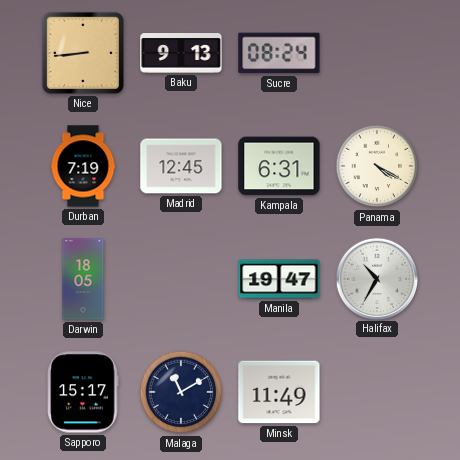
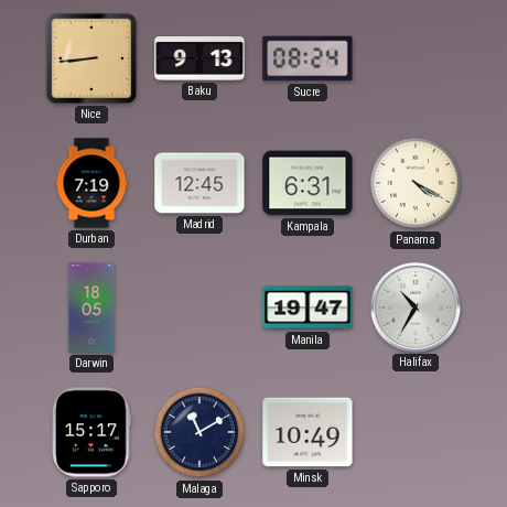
Minsk: 11:49 -> 10:49 (308, 432)
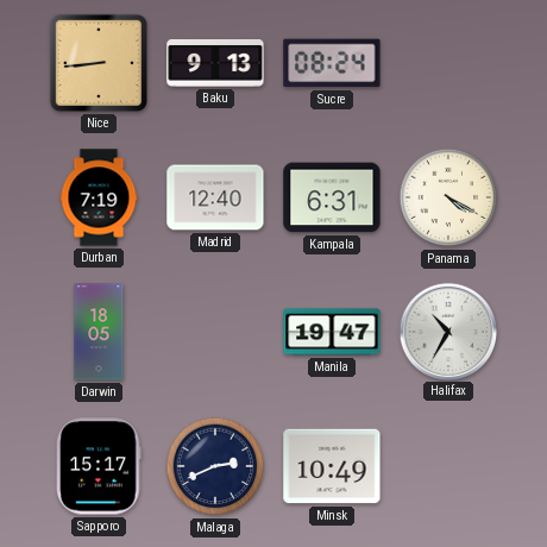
Madrid: 12:45 -> 12:40 (215, 197)
Malaga: 11:10 -> 2:41 (215, 466)
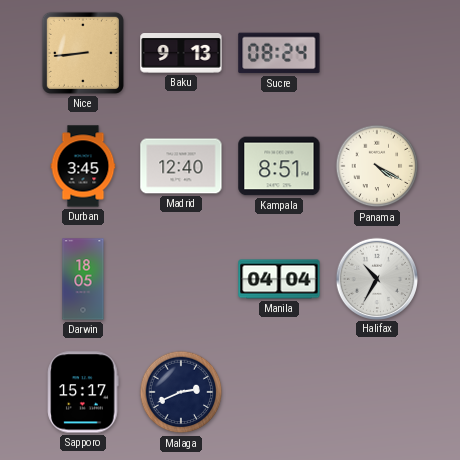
Durban: 7:19 -> 3:45 (83, 166)
Kampala: 6:31 -> 8:51 (279, 166)
Manila: 19:47 -> 04:04 (279, 279)
Minsk: 10:49 -> none (332, 466)
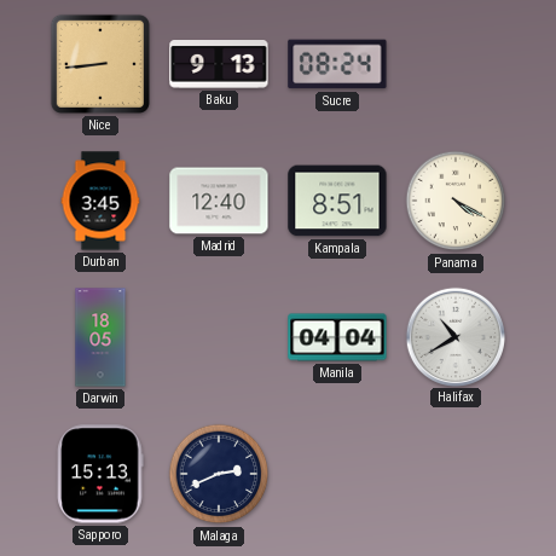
Halifax: 10:35 -> 10:40 (454, 336)
Sapporo: 15:17 -> 15:13 (100, 474)
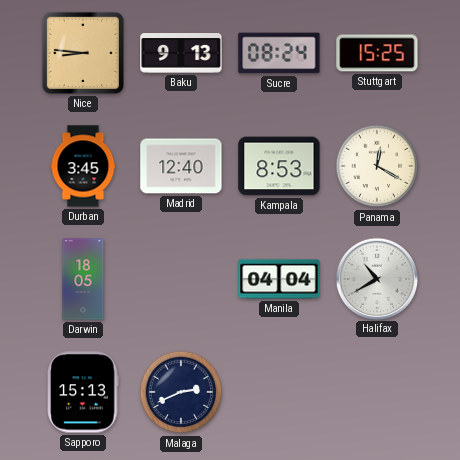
Nice: 8:44 -> 8:46 (83, 53)
Stuttgart: none -> 15:25 (377, 53)
Kampala: 8:51 -> 8:53 (279, 166)
Panama: 4:20 -> 12:20 (377, 166)
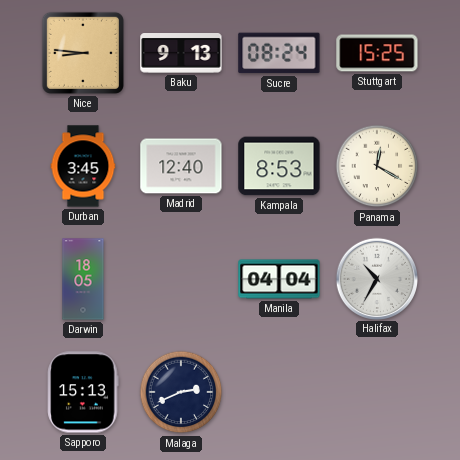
Halifax: 10:40 -> 10:35 (376, 278)
